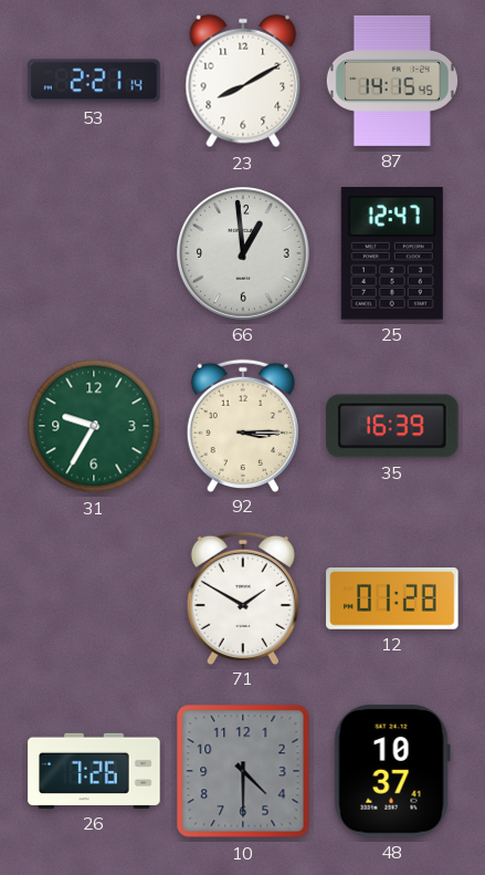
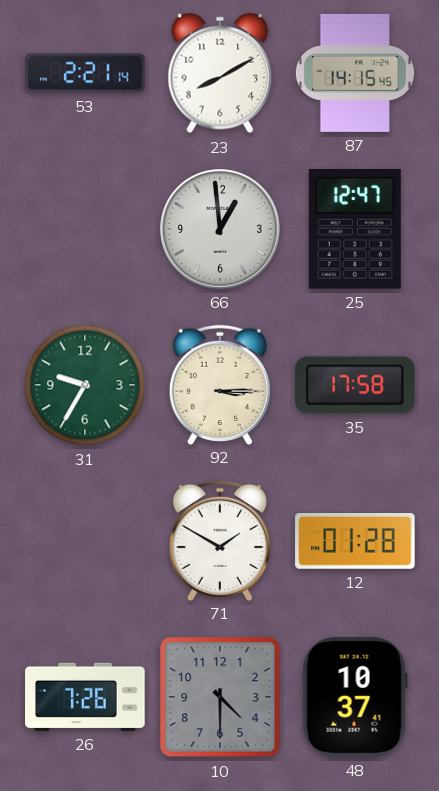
35: 16:39 -> 17:58 (355, 385)
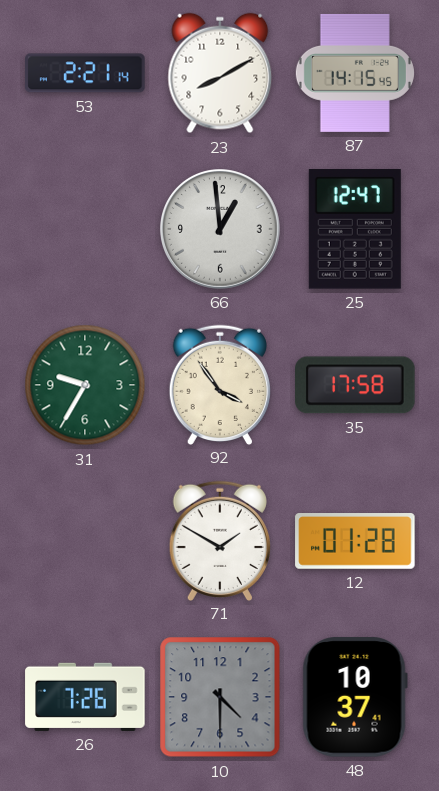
92: 3:15 -> 3:54 (220, 384)
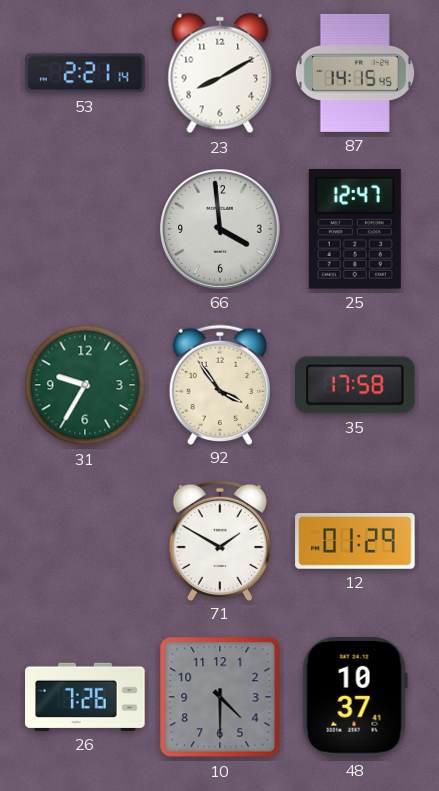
66: 12:59 -> 3:59 (221, 230)
12: 01:28 -> 01:29 (355, 542)
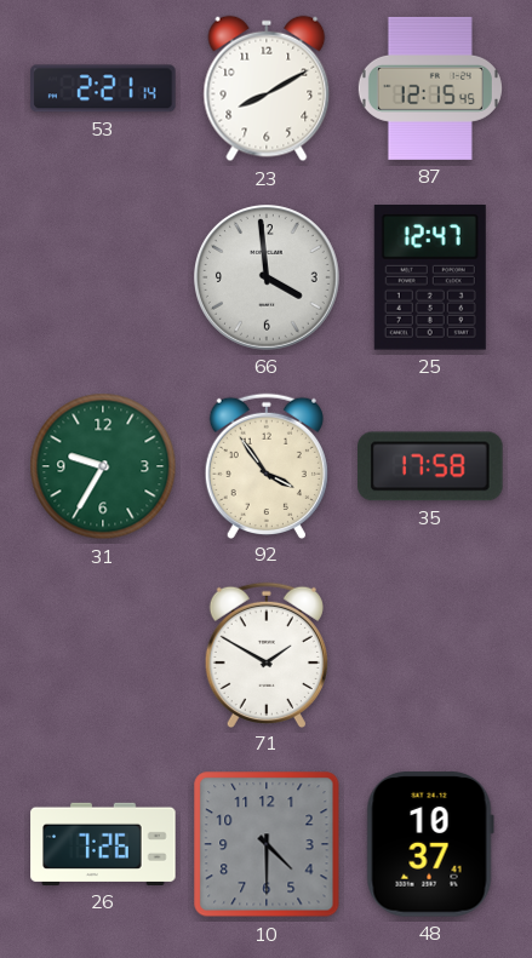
87: 14:15 -> 12:15 (430, 88)
12: 01:29 -> none (355, 542)
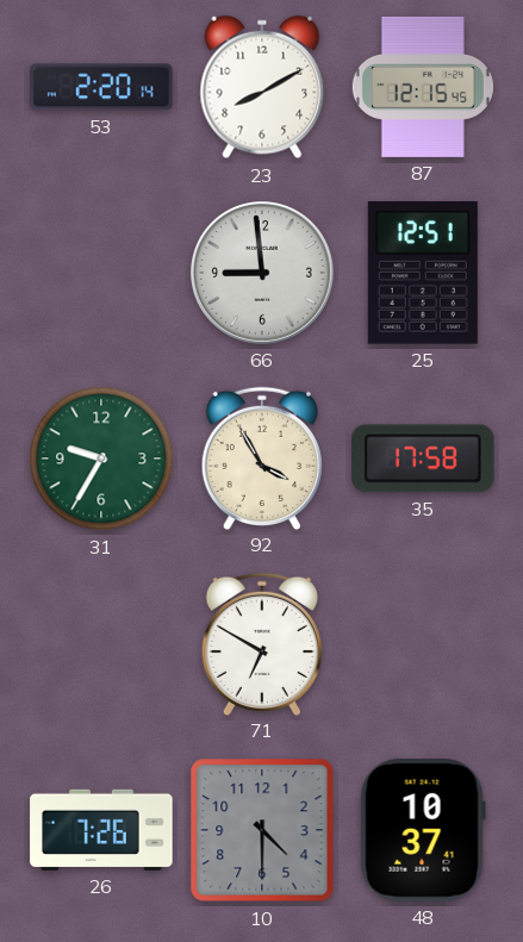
53: 2:21 -> 2:20 (101, 87)
66: 3:59 -> 8:59 (263, 274)
25: 12:47 -> 12:51 (423, 274)
92: 3:54 -> 3:55 (262, 457)
71: 1:50 -> 6:50 (262, 643)
